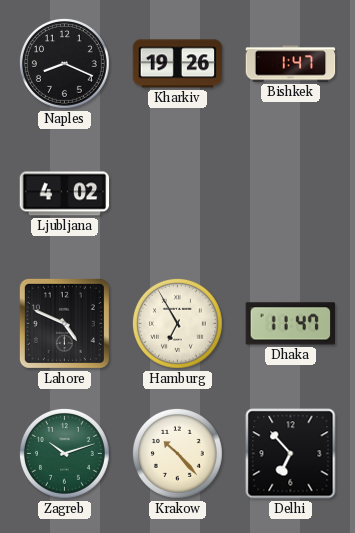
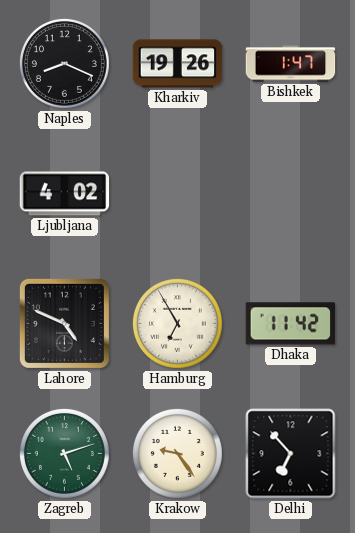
Dhaka: 11:47 -> 11:42 (291, 324)
Zagreb: 10:12 -> 5:12 (64, 453)
Krakow: 10:23 -> 9:24 (177, 453)
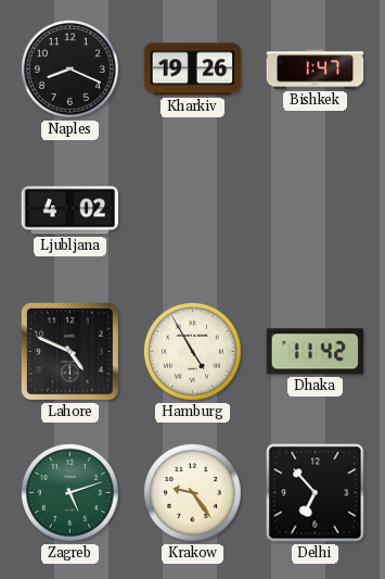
Hamburg: 6:55 -> 4:55 (192, 351)
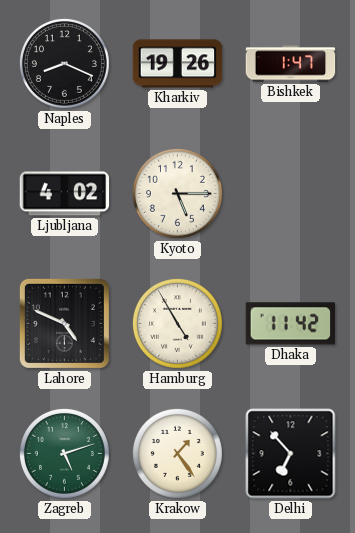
Kyoto: none -> 5:15 (177, 193)
Krakow: 9:24 -> 1:24 (177, 453)
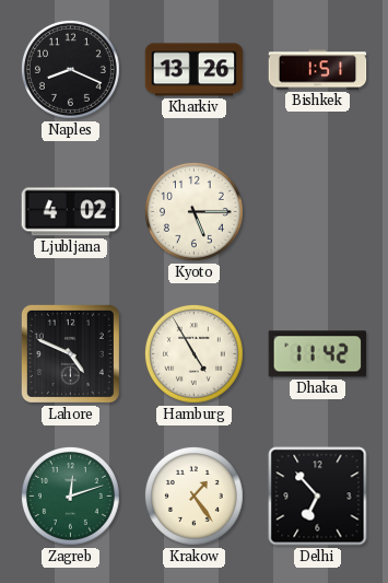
Kharkiv: 19:26 -> 13:26 (195, 70)
Bishkek: 1:47 -> 1:51 (318, 70)
Zagreb: 5:12 -> 12:12 (70, 495)
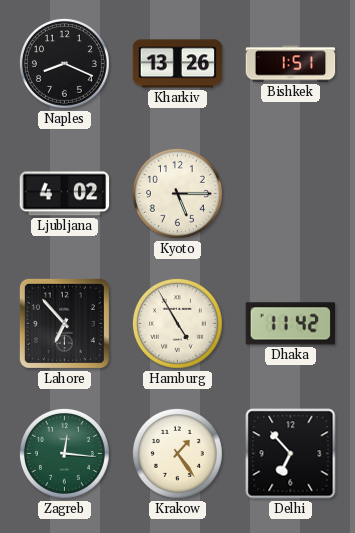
Lahore: 4:49 -> 6:53 (64, 323)
Zagreb: 12:12 -> 12:16 (64, 453)
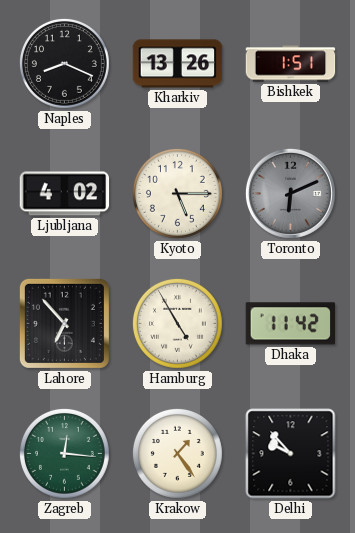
Toronto: none -> 6:11 (290, 193)
Delhi: 6:53 -> 9:53 (291, 454)
